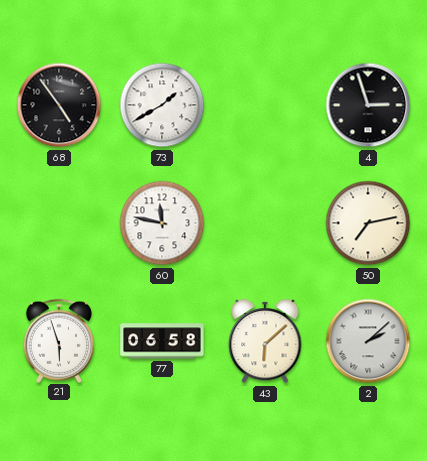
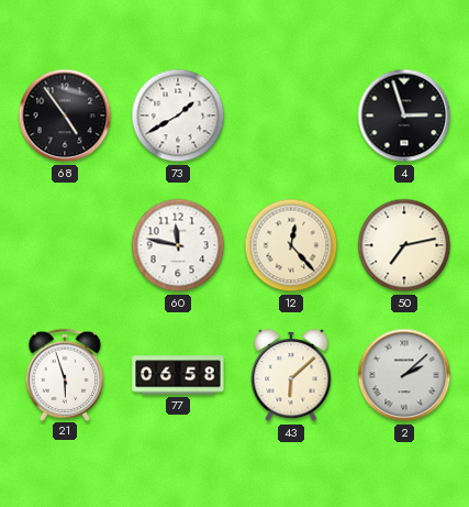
12: none -> 12:23 (291, 245)
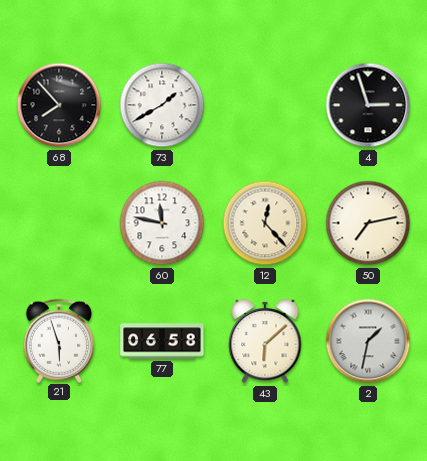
68: 4:54 -> 7:53 (59, 105)
2: 2:08 -> 1:32 (368, 341)
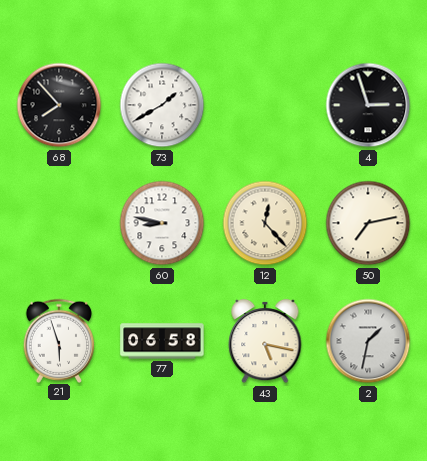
60: 11:47 -> 8:47 (162, 223)
43: 6:08 -> 5:17 (265, 341)
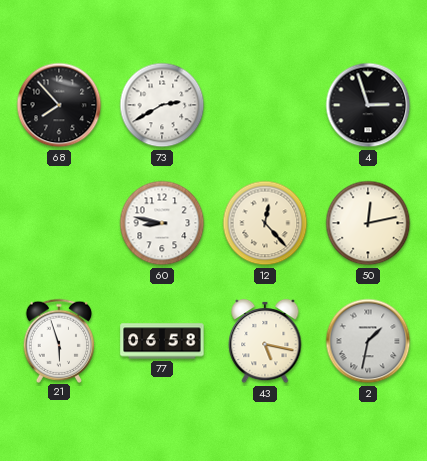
73: 1:40 -> 2:40 (162, 105)
50: 7:13 -> 12:13 (368, 223)
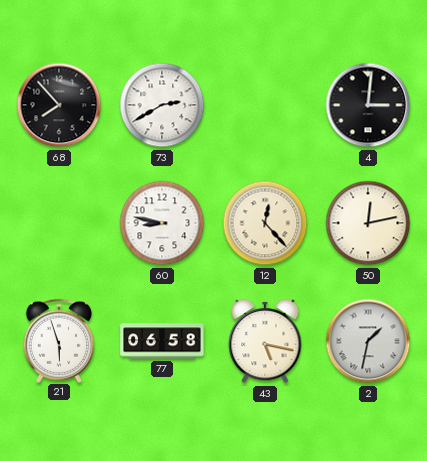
4: 2:57 -> 3:01 (368, 105)
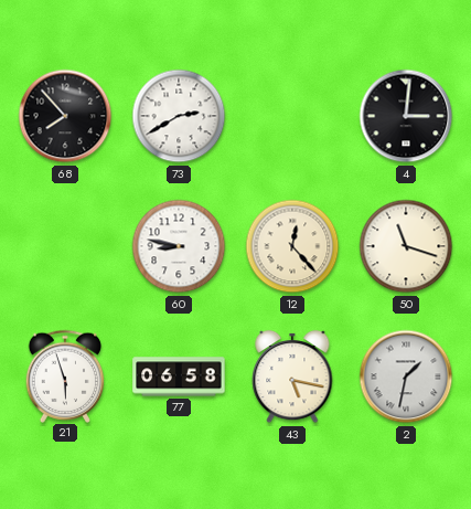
50: 12:13 -> 11:18 (406, 246)
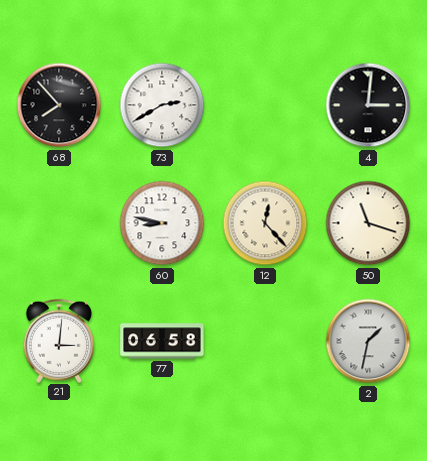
21: 5:57 -> 3:01 (59, 340)
43: 5:17 -> none (292, 377)
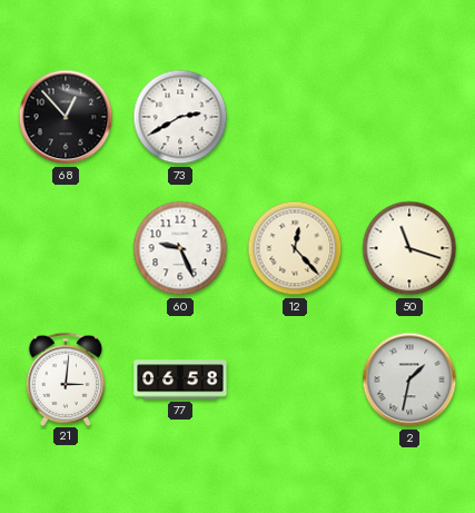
68: 7:53 -> 12:53 (66, 117)
4: 3:01 -> none (368, 105)
60: 8:47 -> 9:26 (180, 248)
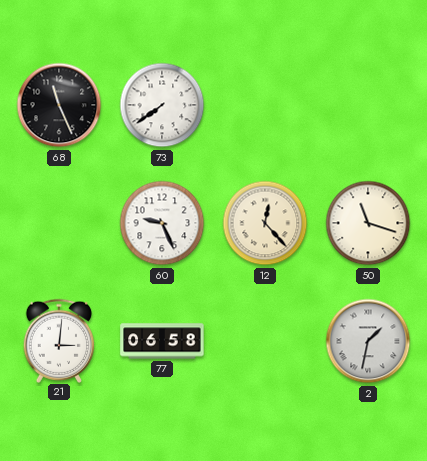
68: 12:53 -> 11:26 (59, 105)
73: 2:40 -> 7:39 (162, 105)
